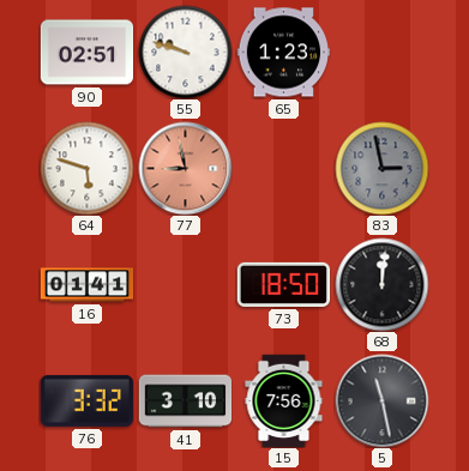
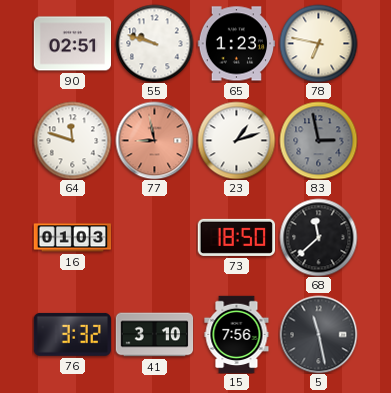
78: none -> 6:47 (318, 43)
64: 5:48 -> 11:48 (72, 140)
23: none -> 1:12 (236, 140)
16: 01:41 -> 01:03 (72, 238)
68: 12:01 -> 11:38 (318, 237)
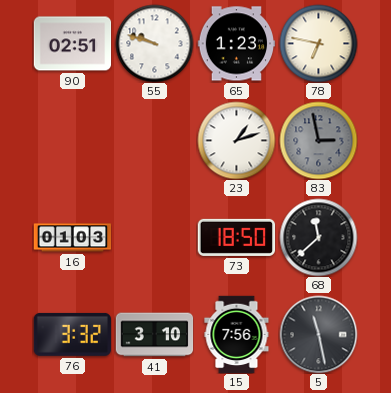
64: 11:48 -> none (72, 140)
77: 8:58 -> none (154, 140)
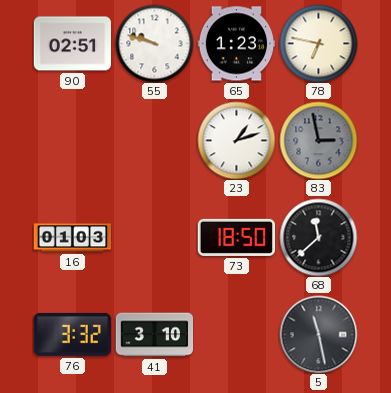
15: 7:56 -> none (237, 334)
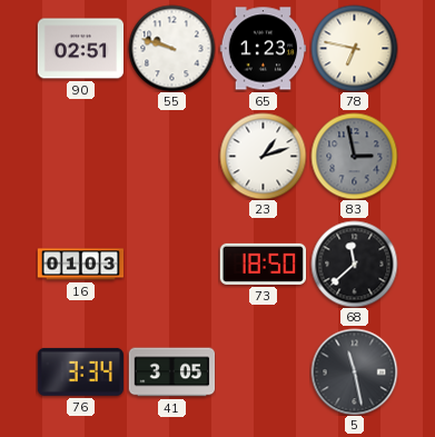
76: 3:32 -> 3:34 (80, 371)
41: 3:10 -> 3:05 (171, 373)
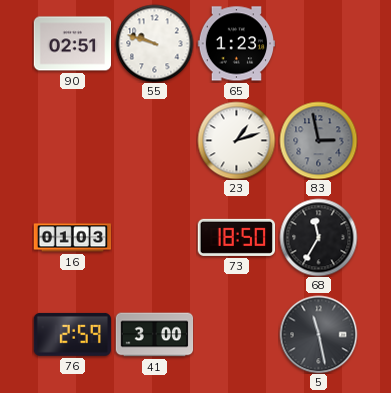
78: 6:47 -> none (354, 48)
68: 11:38 -> 11:35 (318, 237)
76: 3:34 -> 2:59 (72, 334)
41: 3:05 -> 3:00 (154, 335)
